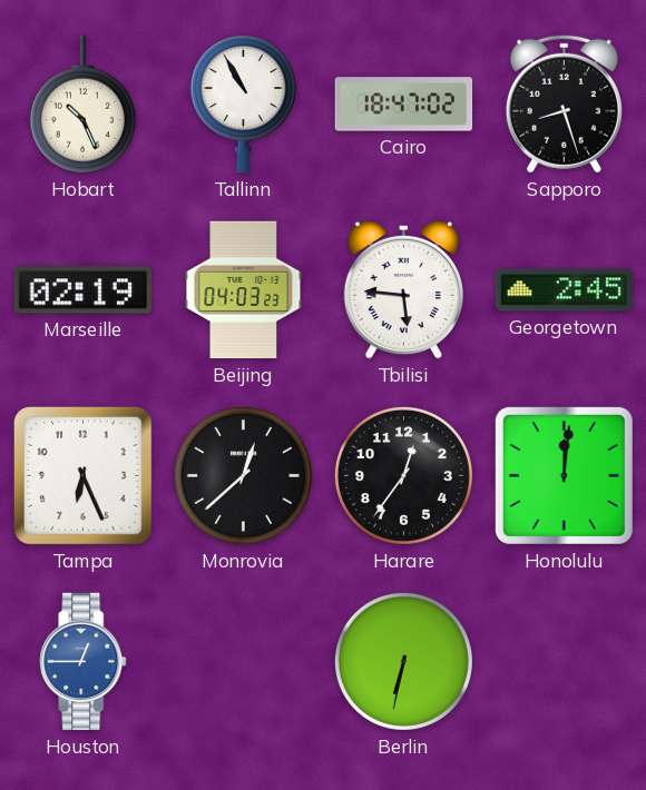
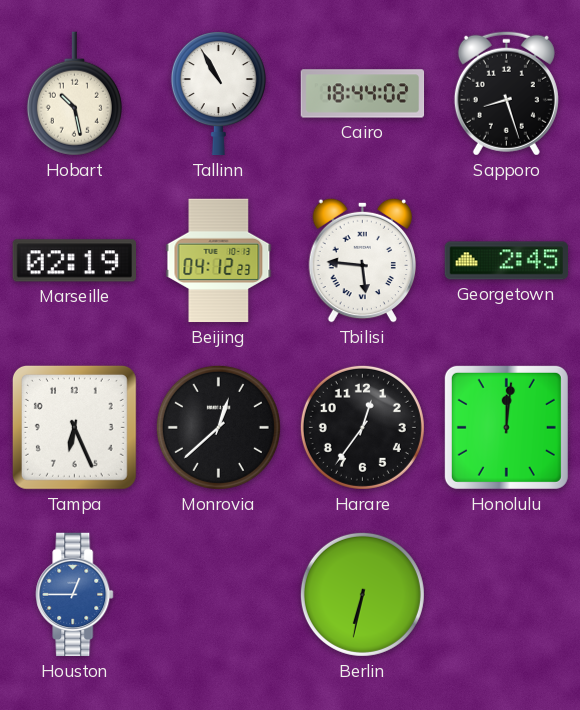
Hobart: 10:26 -> 10:28 (74, 94)
Cairo: 18:47 -> 18:44 (363, 94)
Beijing: 04:03 -> 04:12 (219, 261)
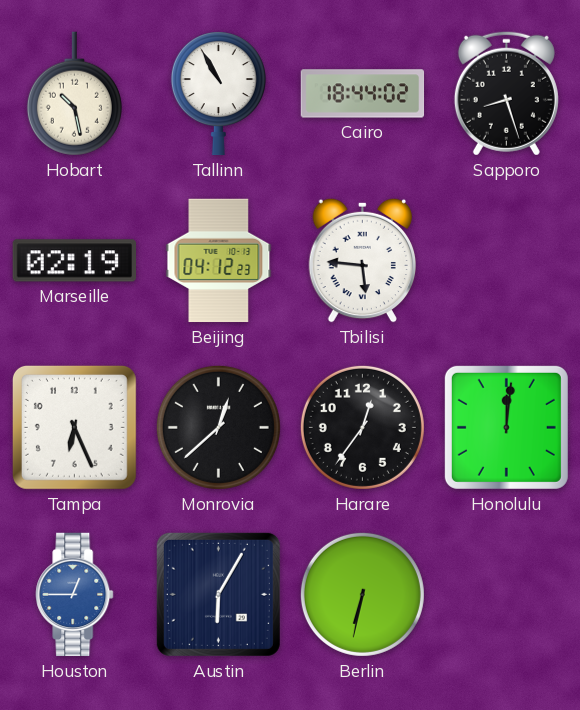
Georgetown: 2:45 -> none (507, 261)
Austin: none -> 6:05 (218, 594)
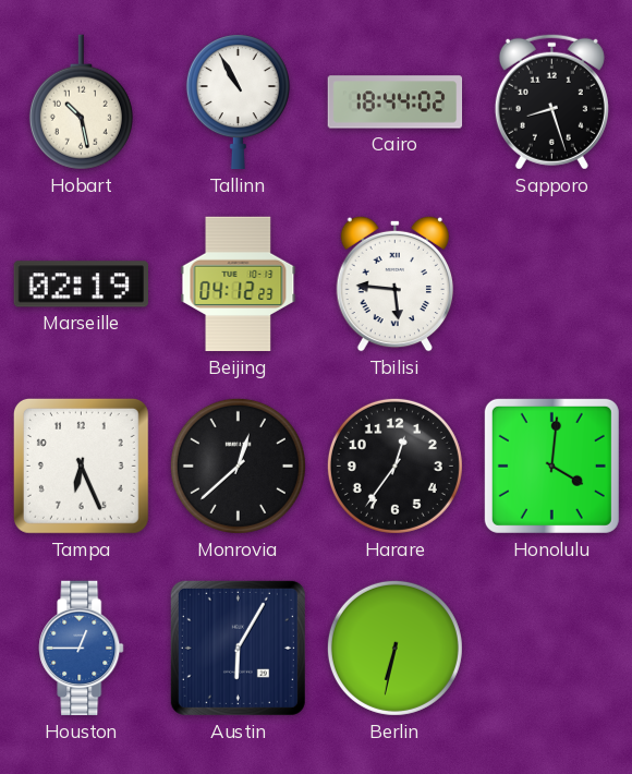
Honolulu: 12:01 -> 4:01 (551, 465)
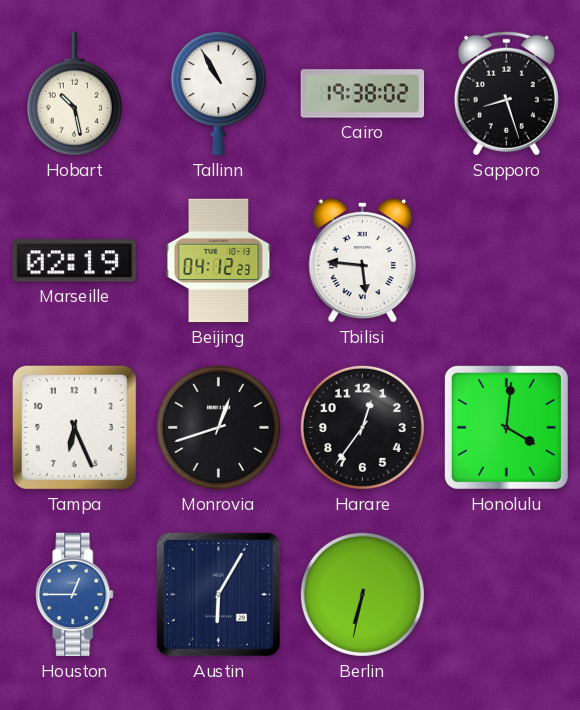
Cairo: 18:44 -> 19:38 (363, 94)
Monrovia: 12:38 -> 12:42 (218, 427)
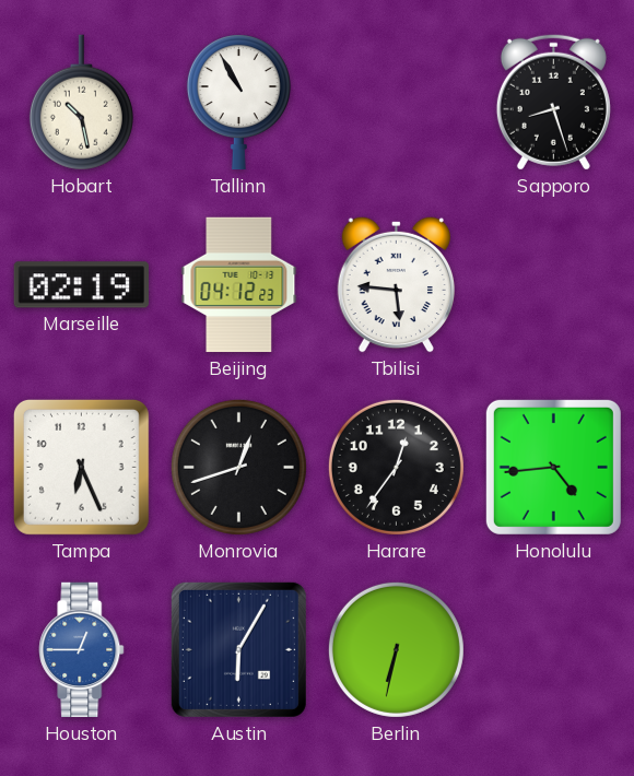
Cairo: 19:38 -> none (363, 94)
Honolulu: 4:01 -> 4:44 (553, 467)
